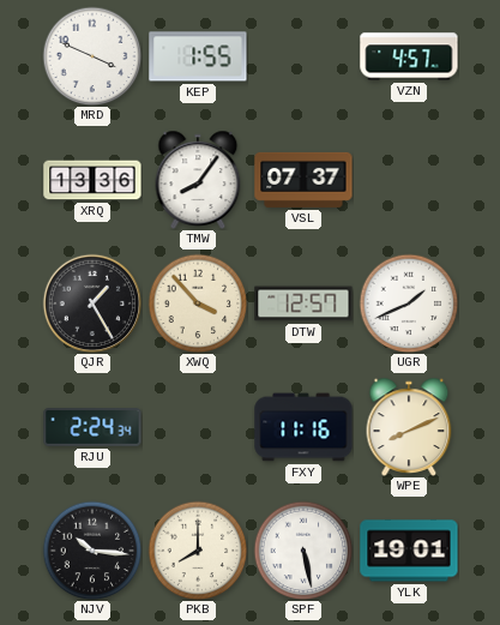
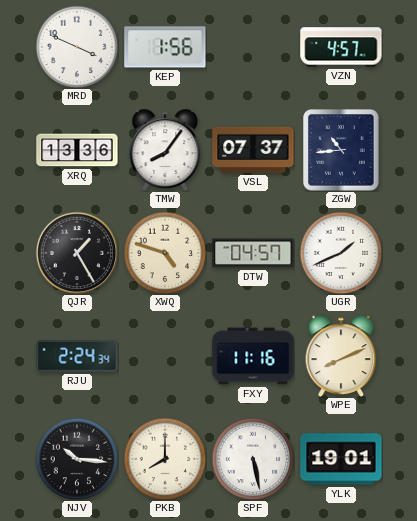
KEP: 1:55 -> 1:56 (165, 47)
ZGW: none -> 10:44 (341, 150)
XWQ: 3:53 -> 4:48 (165, 253)
DTW: 12:57 -> 04:57 (253, 253)
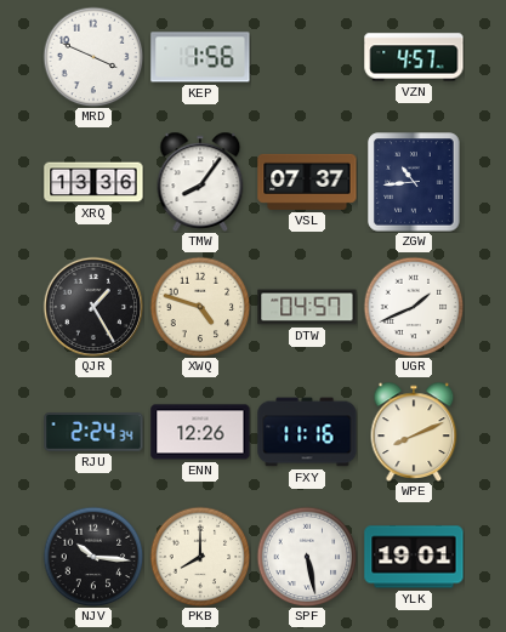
ENN: none -> 12:26 (200, 432)
